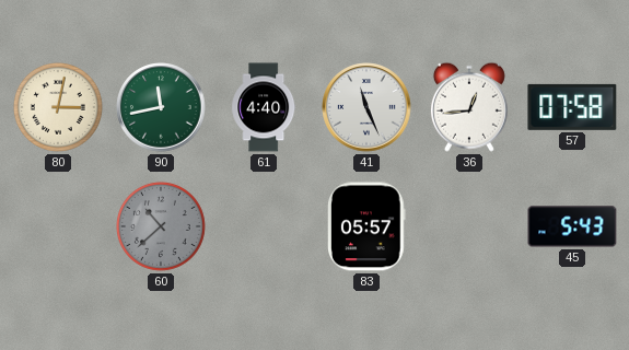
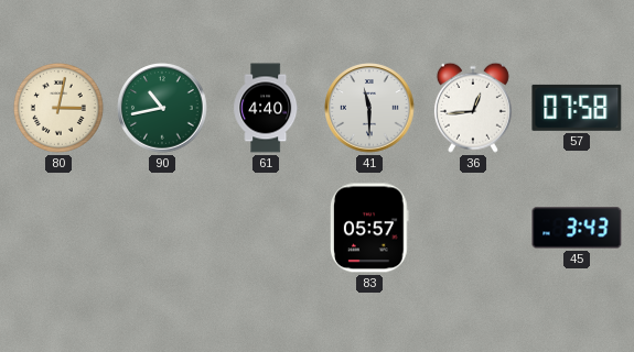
90: 11:43 -> 10:43 (162, 108)
41: 11:26 -> 11:30 (369, 108)
60: 10:38 -> none (161, 226)
45: 5:43 -> 3:43 (577, 228)
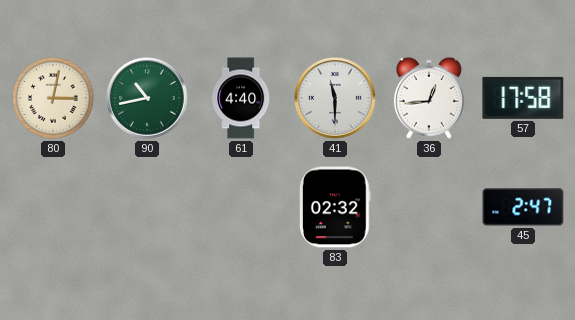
57: 07:58 -> 17:58 (523, 98)
83: 05:57 -> 02:32 (336, 207)
45: 3:43 -> 2:47 (523, 207)
